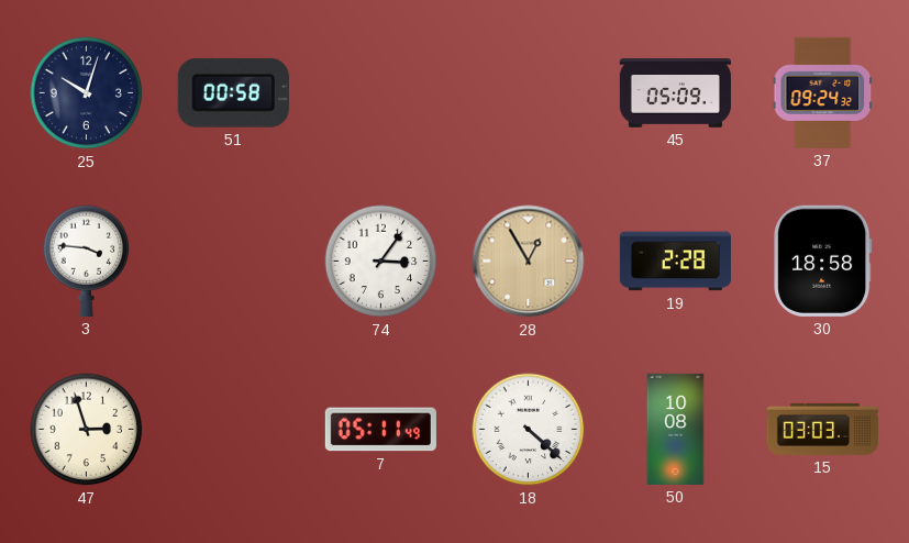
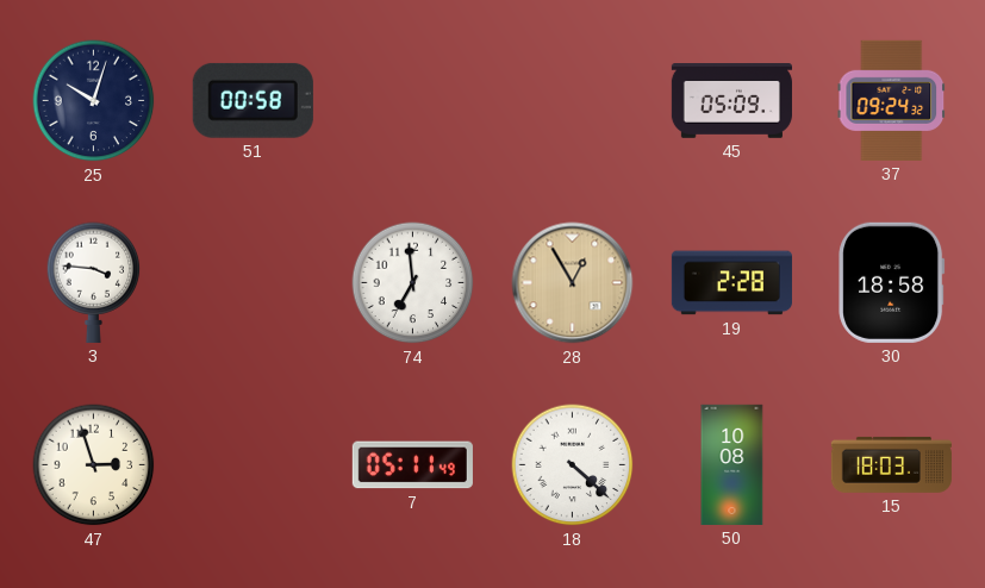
74: 3:06 -> 6:59 (413, 283)
15: 03:03 -> 18:03 (891, 464)
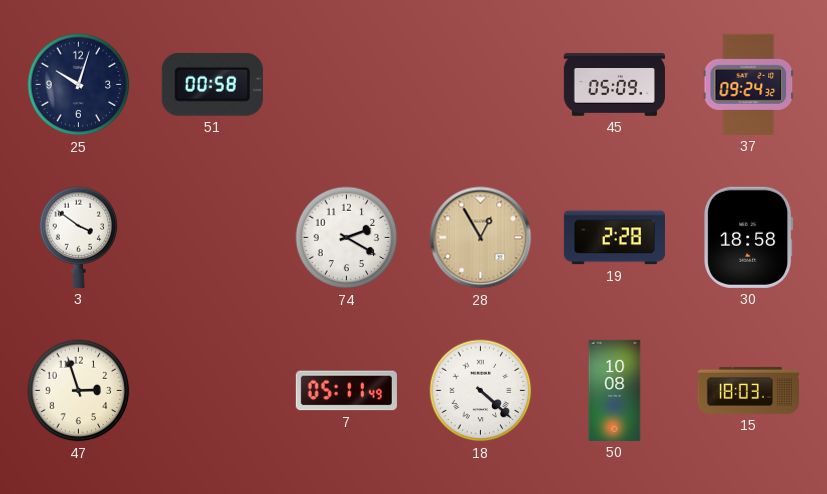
3: 3:46 -> 3:51 (79, 237)
74: 6:59 -> 2:20 (347, 238)
